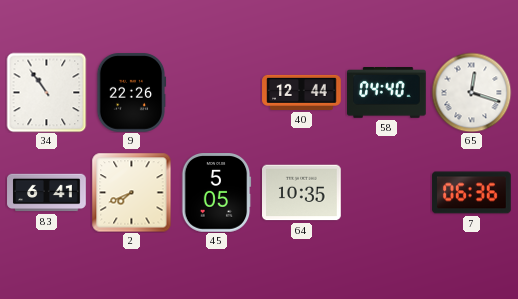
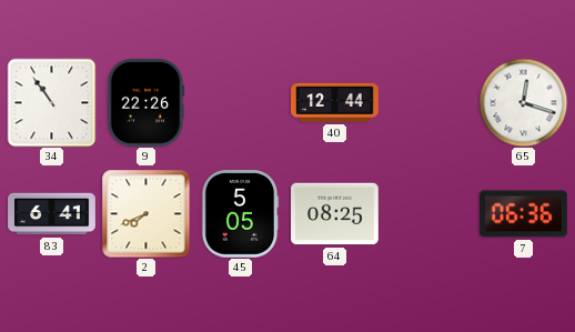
58: 04:40 -> none (387, 93)
64: 10:35 -> 08:25 (335, 214)
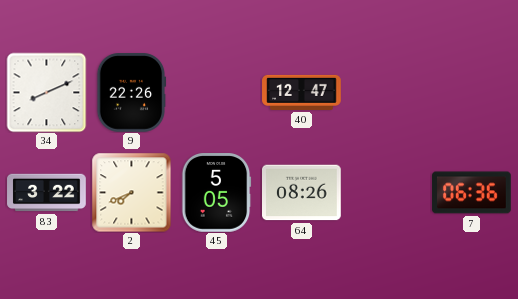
34: 10:54 -> 8:11 (46, 92)
40: 12:44 -> 12:47 (302, 92)
65: 12:18 -> none (523, 102)
83: 6:41 -> 3:22 (47, 193)
64: 08:25 -> 08:26 (302, 193)
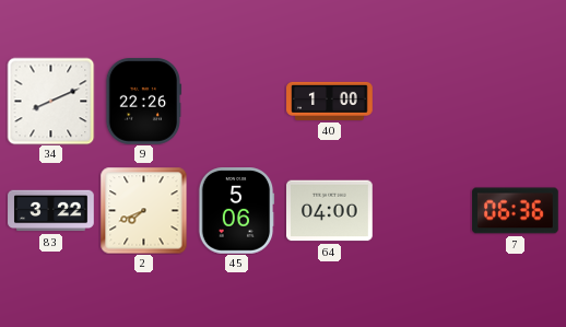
40: 12:47 -> 1:00 (330, 101)
45: 5:05 -> 5:06 (236, 211)
64: 08:26 -> 04:00 (330, 211)
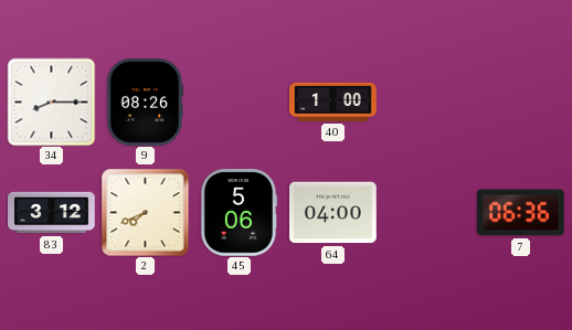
34: 8:11 -> 8:15 (51, 102)
9: 22:26 -> 08:26 (145, 103)
83: 3:22 -> 3:12 (52, 213)
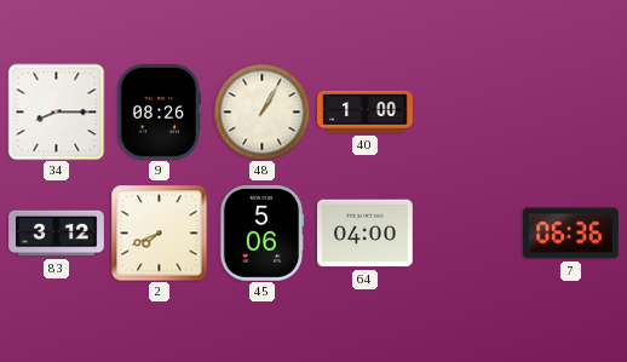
48: none -> 1:05 (261, 111)
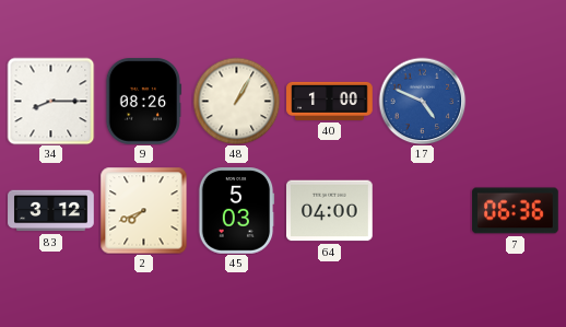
17: none -> 4:49 (422, 101)
45: 5:06 -> 5:03 (236, 211)
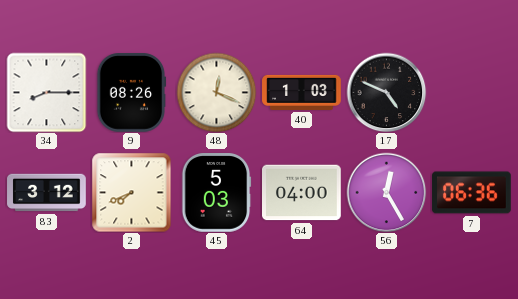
48: 1:05 -> 12:19 (216, 92)
40: 1:00 -> 1:03 (302, 92)
17 dial: blue -> black (386, 92)
56: none -> 12:25 (386, 192)
